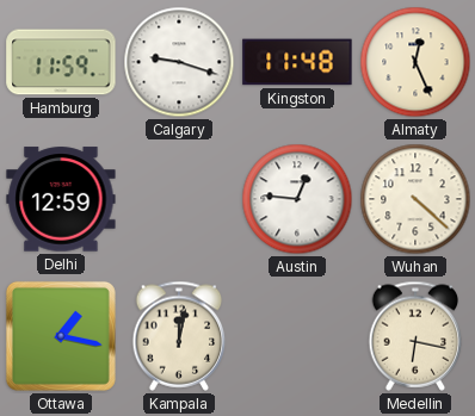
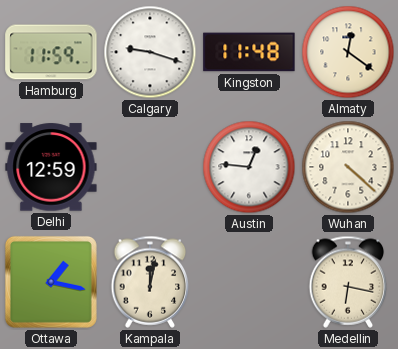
Almaty: 12:26 -> 12:21 (348, 52)
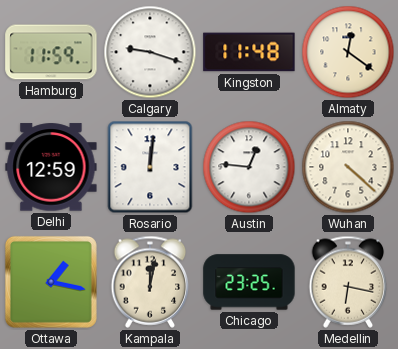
Rosario: none -> 12:01 (150, 167)
Chicago: none -> 23:25 (249, 282)
